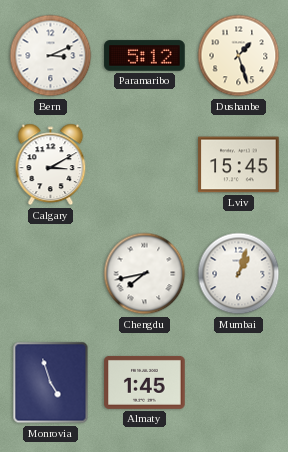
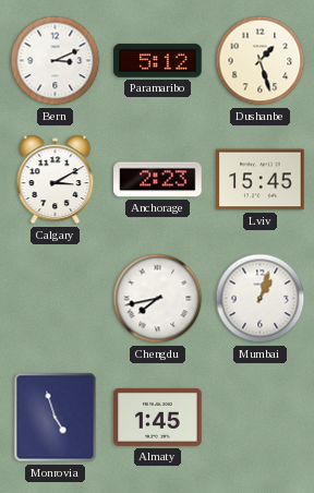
Anchorage: none -> 2:23 (158, 180)
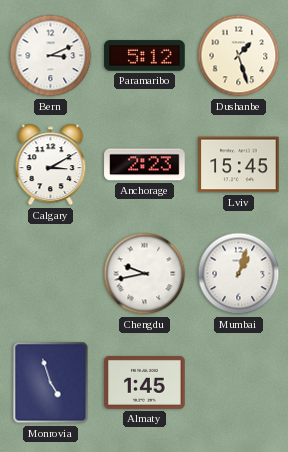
Chengdu: 7:43 -> 9:43 (145, 274)
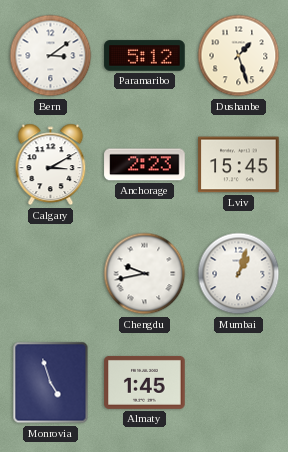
Bern: 3:11 -> 3:09 (51, 56)
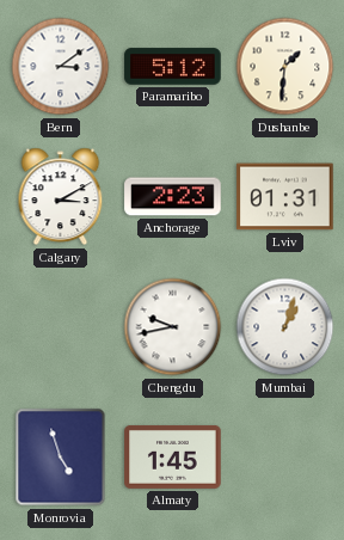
Dushanbe: 1:27 -> 1:31 (285, 67)
Lviv: 15:45 -> 01:31 (285, 197)
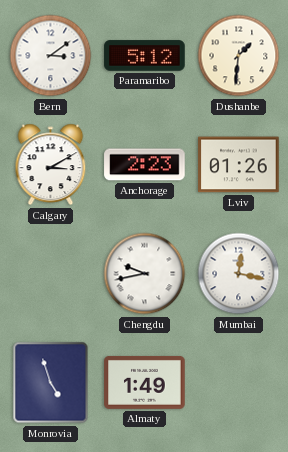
Lviv: 01:31 -> 01:26 (239, 165)
Mumbai: 1:03 -> 12:17 (239, 274)
Almaty: 1:45 -> 1:49 (145, 382)
